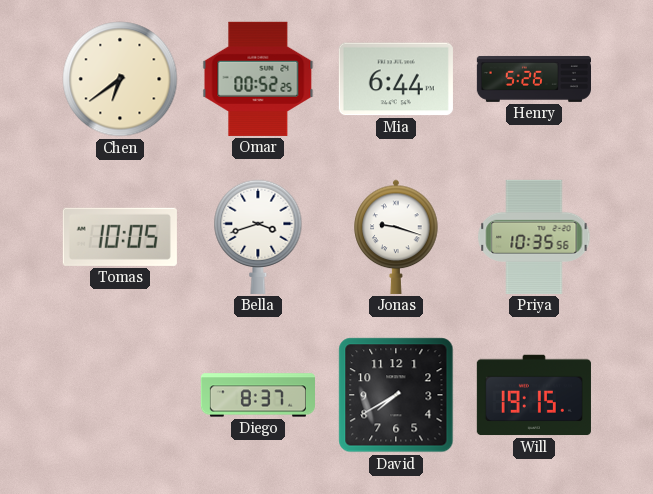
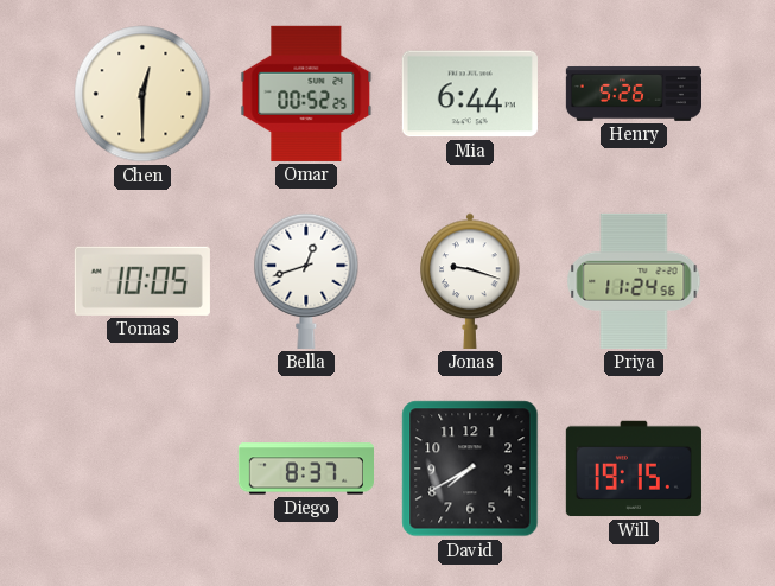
Chen: 6:39 -> 12:30 (142, 94)
Bella: 3:42 -> 12:42 (306, 281)
Priya: 10:35 -> 11:24 (634, 281)
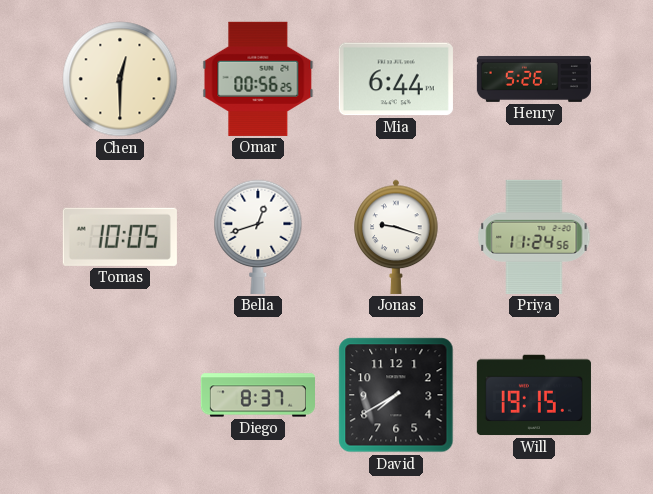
Omar: 00:52 -> 00:56 (258, 79)
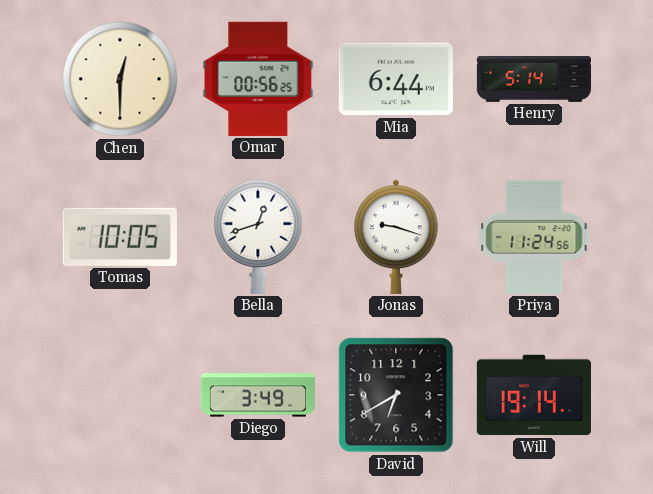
Henry: 5:26 -> 5:14 (533, 79)
Diego: 8:37 -> 3:49 (257, 395)
David: 7:40 -> 6:40 (396, 395)
Will: 19:15 -> 19:14 (534, 395)
